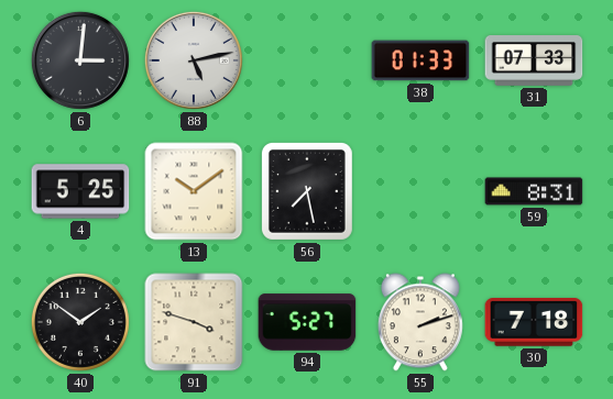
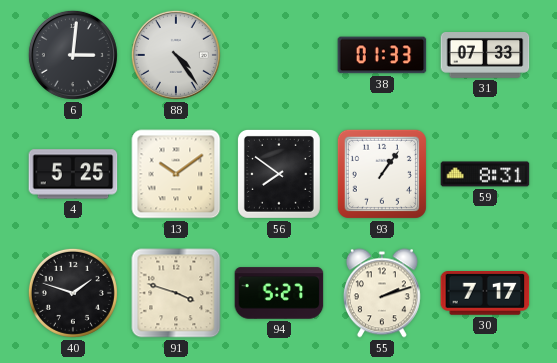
88: 5:13 -> 4:24 (176, 55)
56: 7:28 -> 7:51 (279, 174)
93: none -> 1:06 (382, 174)
40: 1:51 -> 1:48 (73, 293)
30: 7:18 -> 7:17 (485, 294)
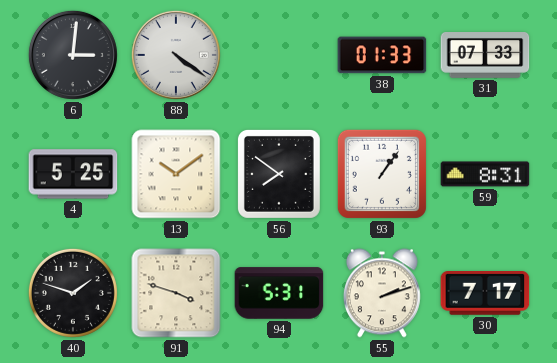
88: 4:24 -> 4:21 (176, 55)
94: 5:27 -> 5:31 (279, 293)
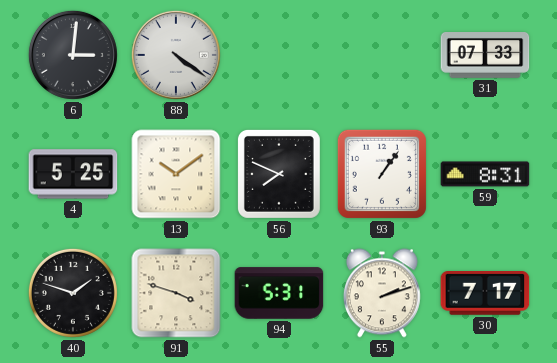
38: 01:33 -> none (382, 55)
56: 7:51 -> 7:49 (279, 174)
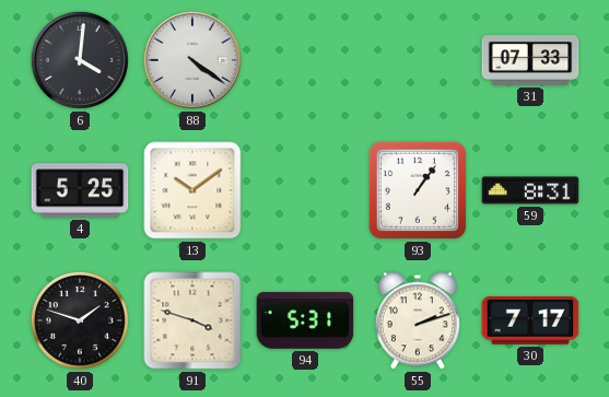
6: 3:01 -> 4:01 (80, 60)
56: 7:49 -> none (279, 174)
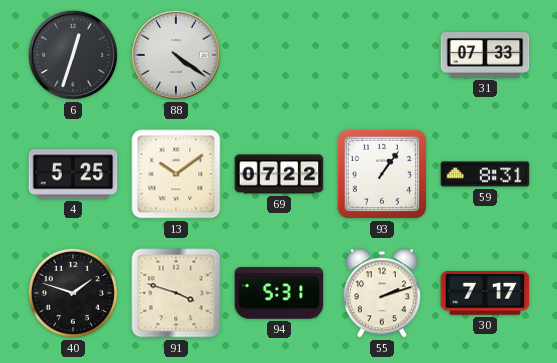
6: 4:01 -> 12:33 (73, 55)
69: none -> 07:22 (279, 174)
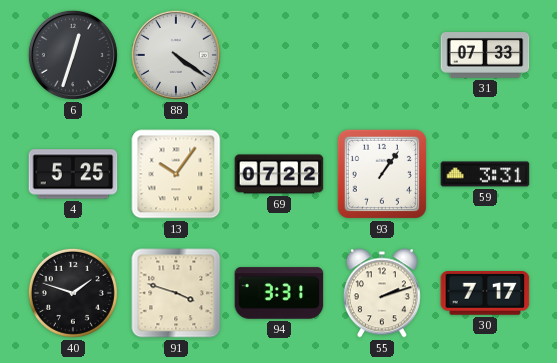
13: 10:09 -> 10:06 (176, 174)
59: 8:31 -> 3:31 (485, 174)
94: 5:31 -> 3:31 (279, 293)
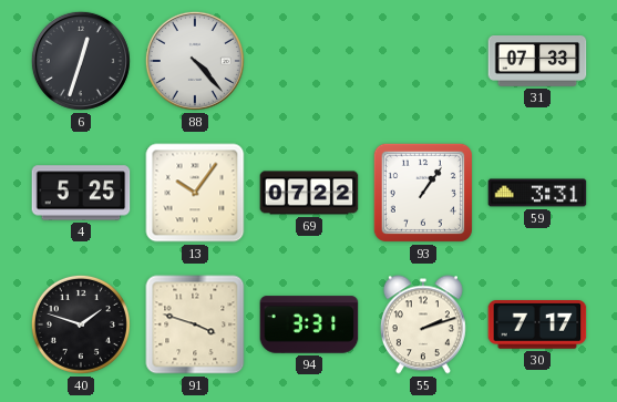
88: 4:21 -> 4:23 (195, 61)
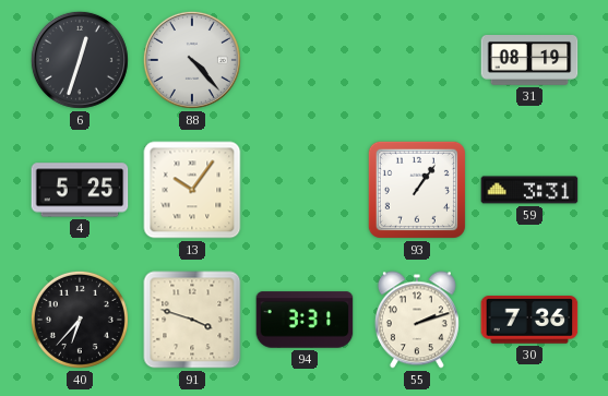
31: 07:33 -> 08:19 (529, 61)
69: 07:22 -> none (309, 193)
40: 1:48 -> 6:37 (80, 320)
30: 7:17 -> 7:36 (529, 321)
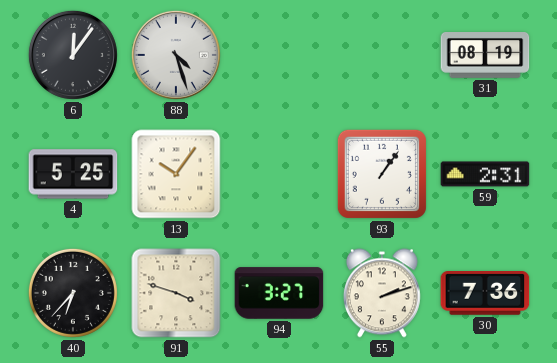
6: 12:33 -> 12:06 (73, 55)
88: 4:23 -> 4:27 (176, 55)
59: 3:31 -> 2:31 (485, 174)
94: 3:31 -> 3:27 (279, 293)
